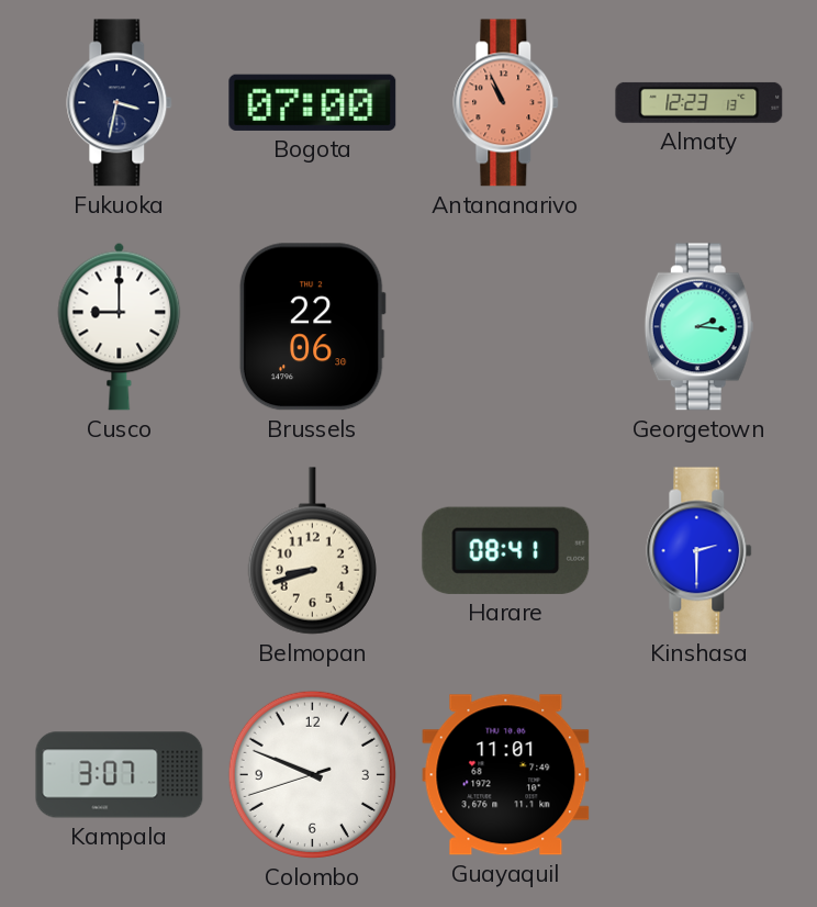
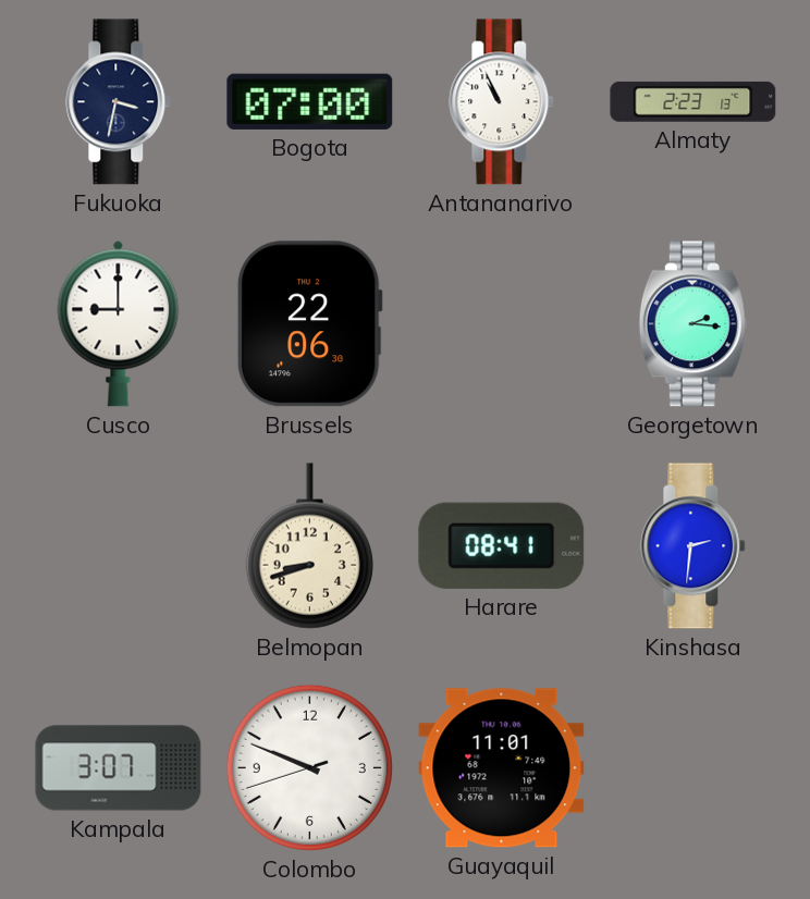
Antananarivo dial: salmon -> white (502, 102)
Almaty: 12:23 -> 2:23 (694, 101)
Kinshasa: 2:30 -> 2:31 (694, 546)
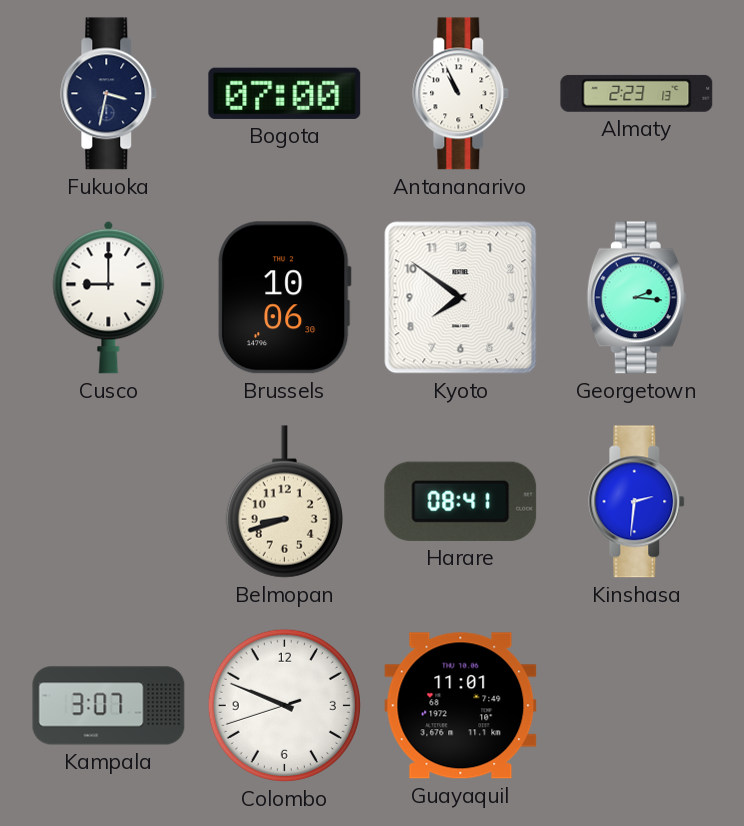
Brussels: 22:06 -> 10:06 (284, 298)
Kyoto: none -> 7:51 (461, 298)
